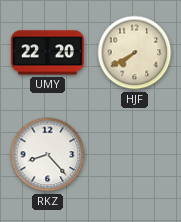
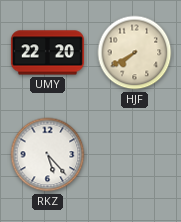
RKZ: 8:23 -> 5:23 (48, 155)
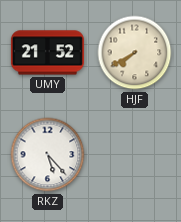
UMY: 22:20 -> 21:52 (47, 53)
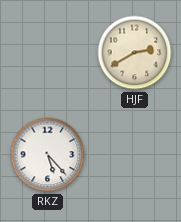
UMY: 21:52 -> none (47, 53)
HJF: 7:40 -> 2:40 (135, 53)
